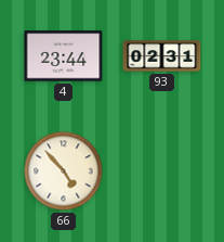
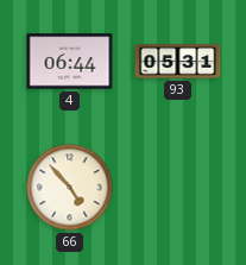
4: 23:44 -> 06:44 (70, 62)
93: 02:31 -> 05:31 (178, 62)
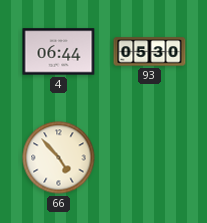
93: 05:31 -> 05:30 (150, 52)
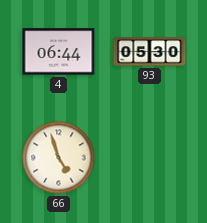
66: 4:53 -> 4:57 (59, 158)
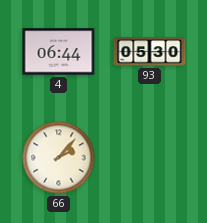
66: 4:57 -> 2:07 (59, 158)
